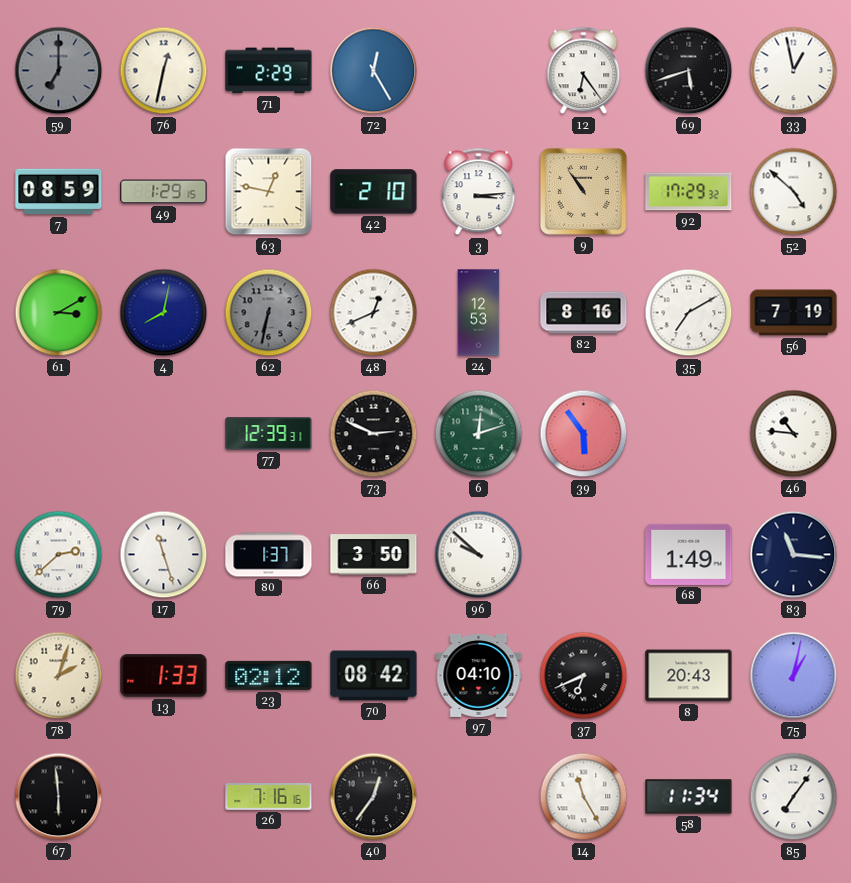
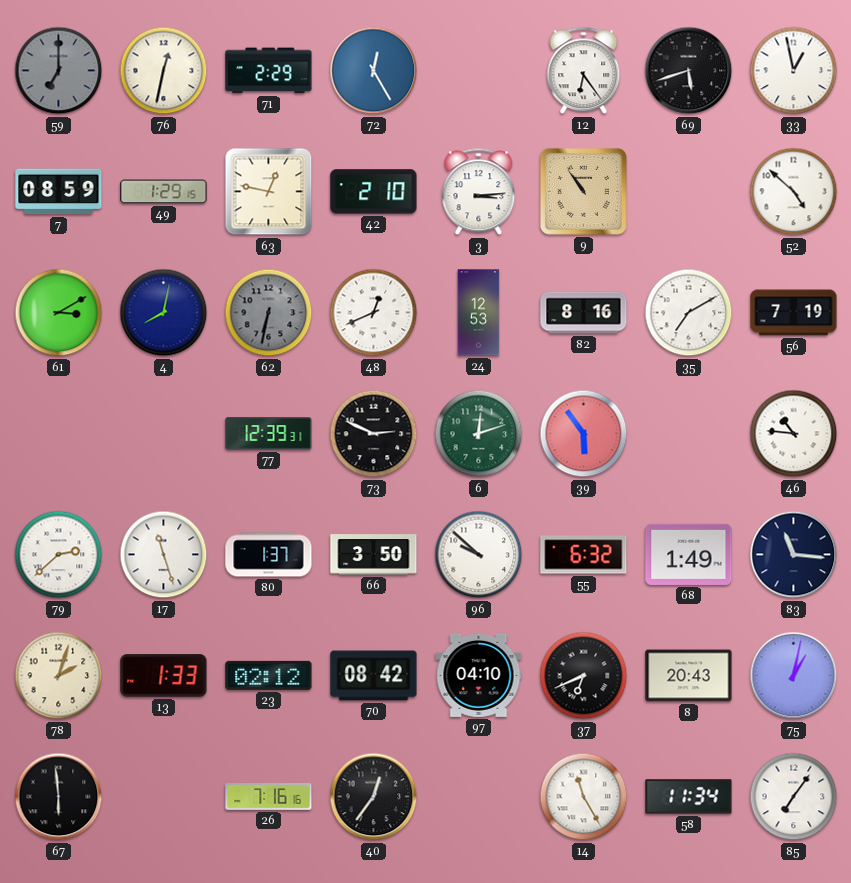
92: 17:29 -> none (689, 192)
55: none -> 6:32 (584, 555)
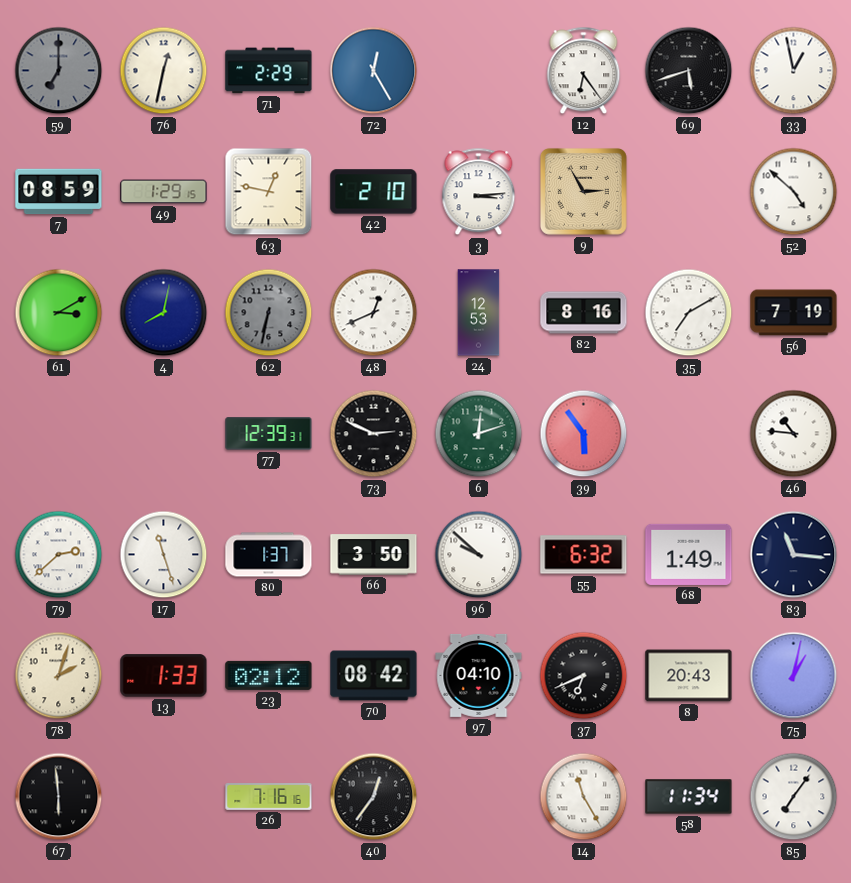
9: 10:54 -> 2:55 (583, 191)
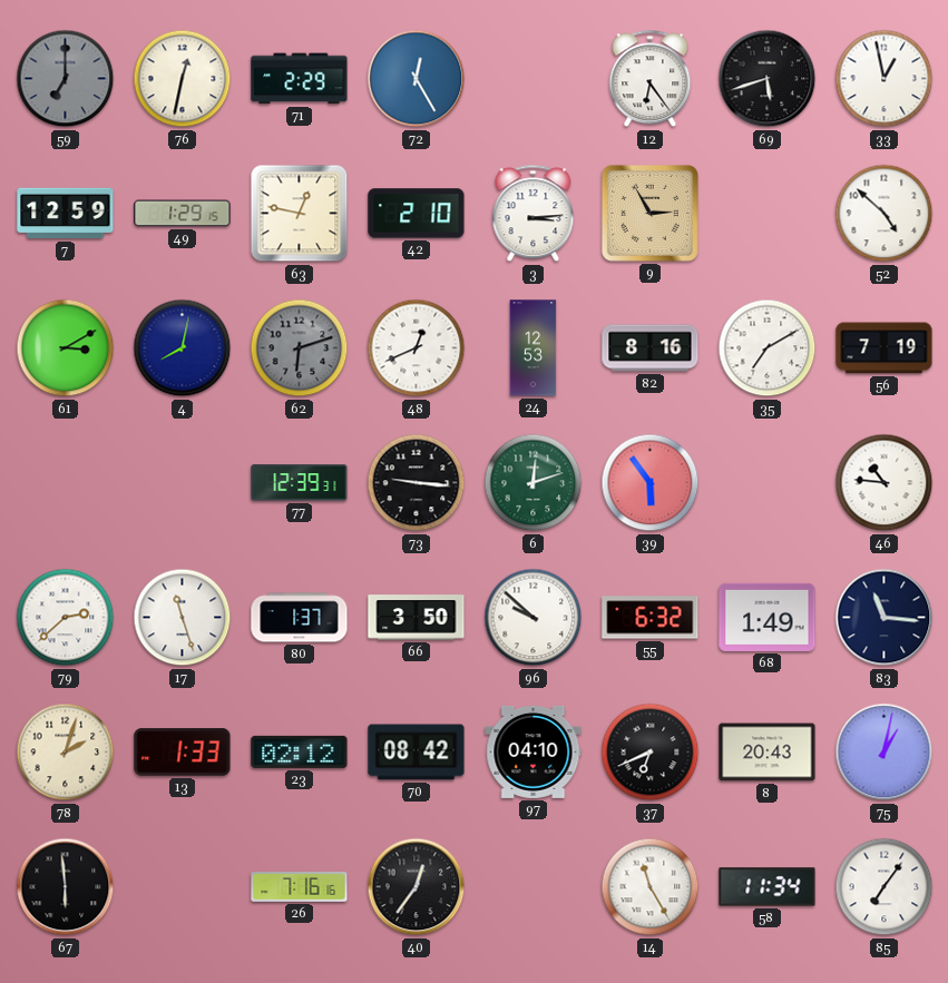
7: 08:59 -> 12:59 (66, 214)
62: 6:32 -> 6:12 (300, 348)
73: 2:49 -> 9:16 (417, 483)
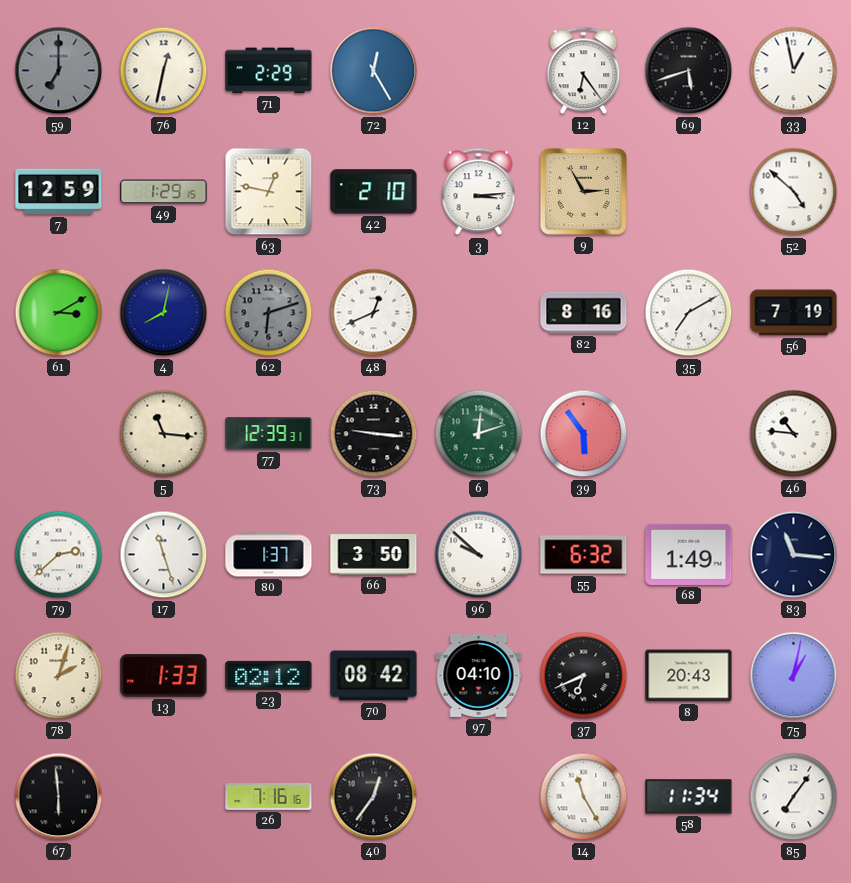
24: 12:53 -> none (534, 348)
5: none -> 11:16 (164, 434)
